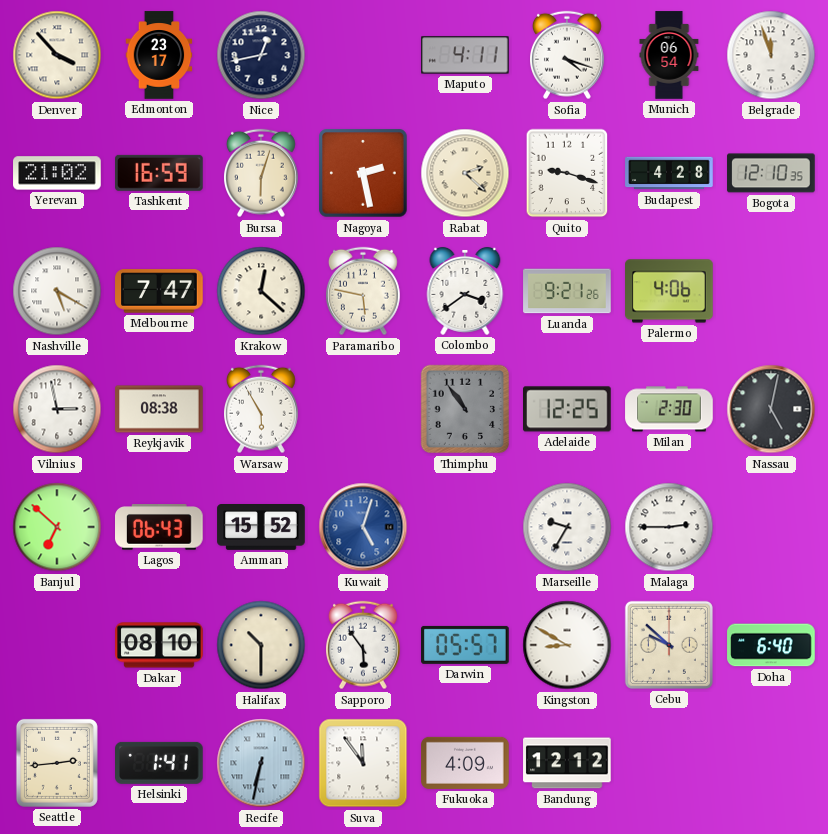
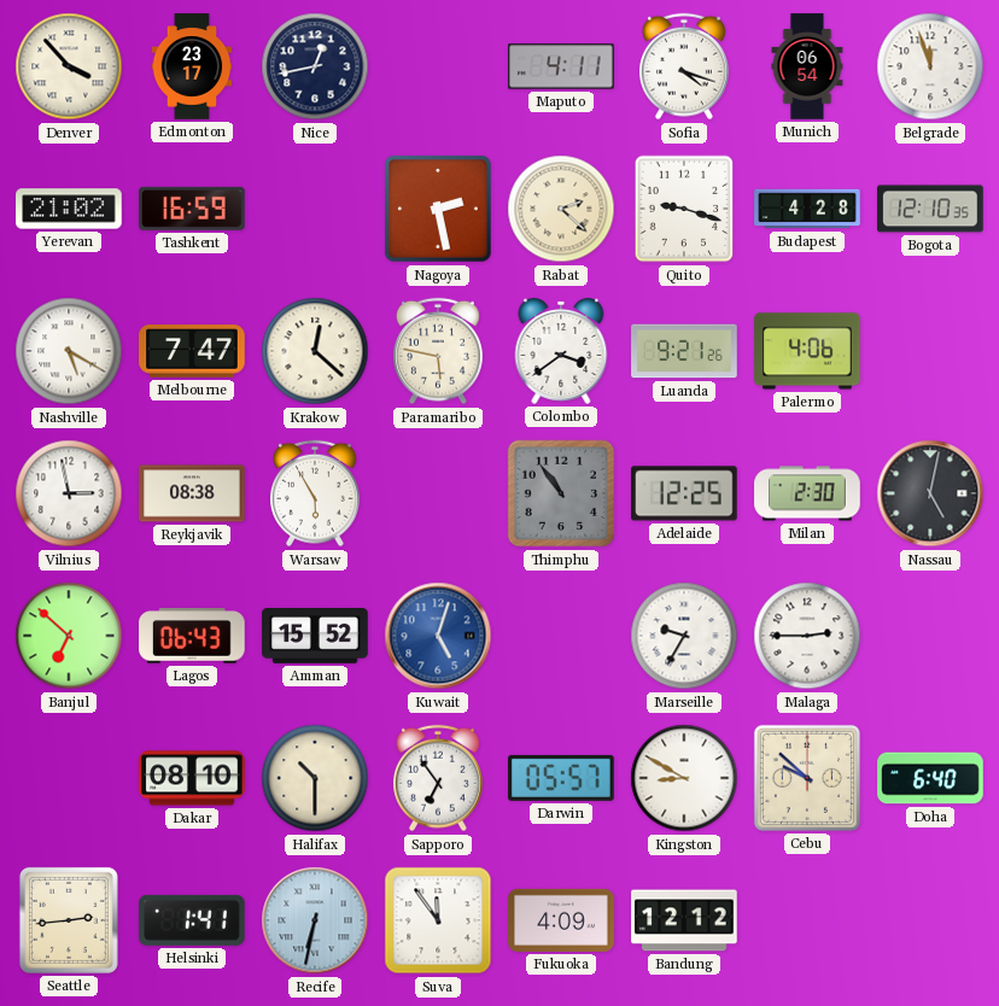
Bursa: 6:03 -> none (262, 173)
Sapporo: 5:54 -> 6:54 (439, 778)
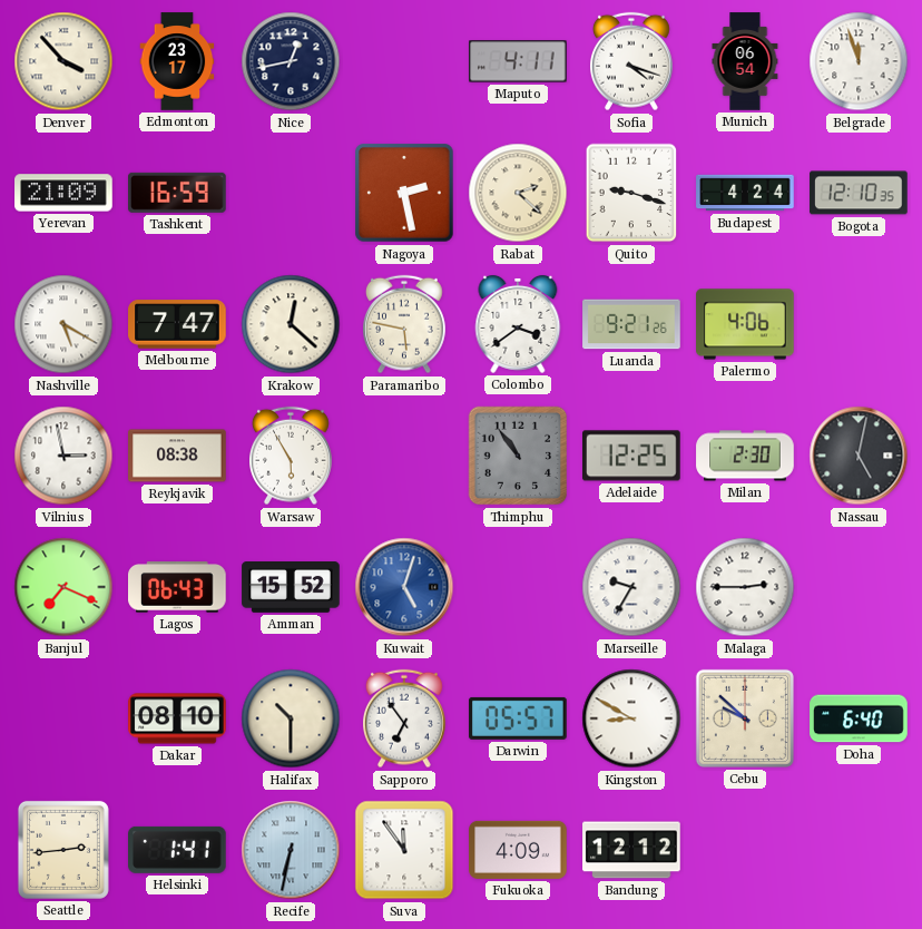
Yerevan: 21:02 -> 21:09 (63, 193)
Budapest: 4:28 -> 4:24 (745, 193)
Banjul: 6:52 -> 7:19 (63, 587)
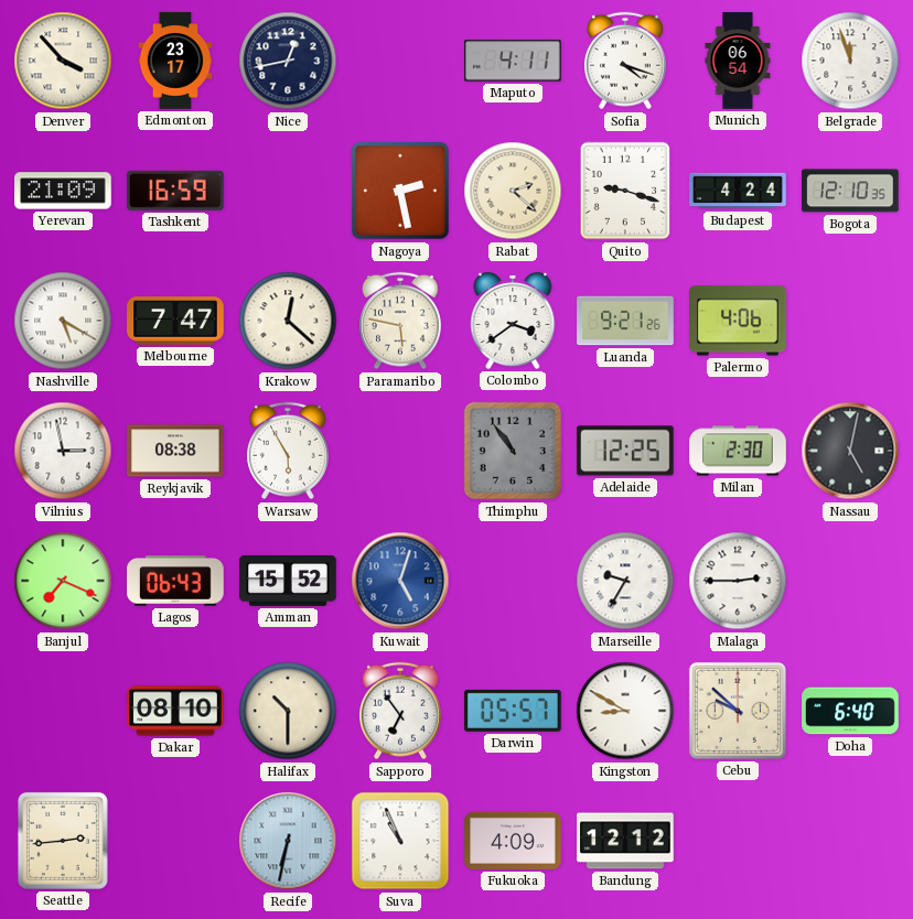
Helsinki: 1:41 -> none (178, 850)
Suva: 11:54 -> 10:56 (400, 841)
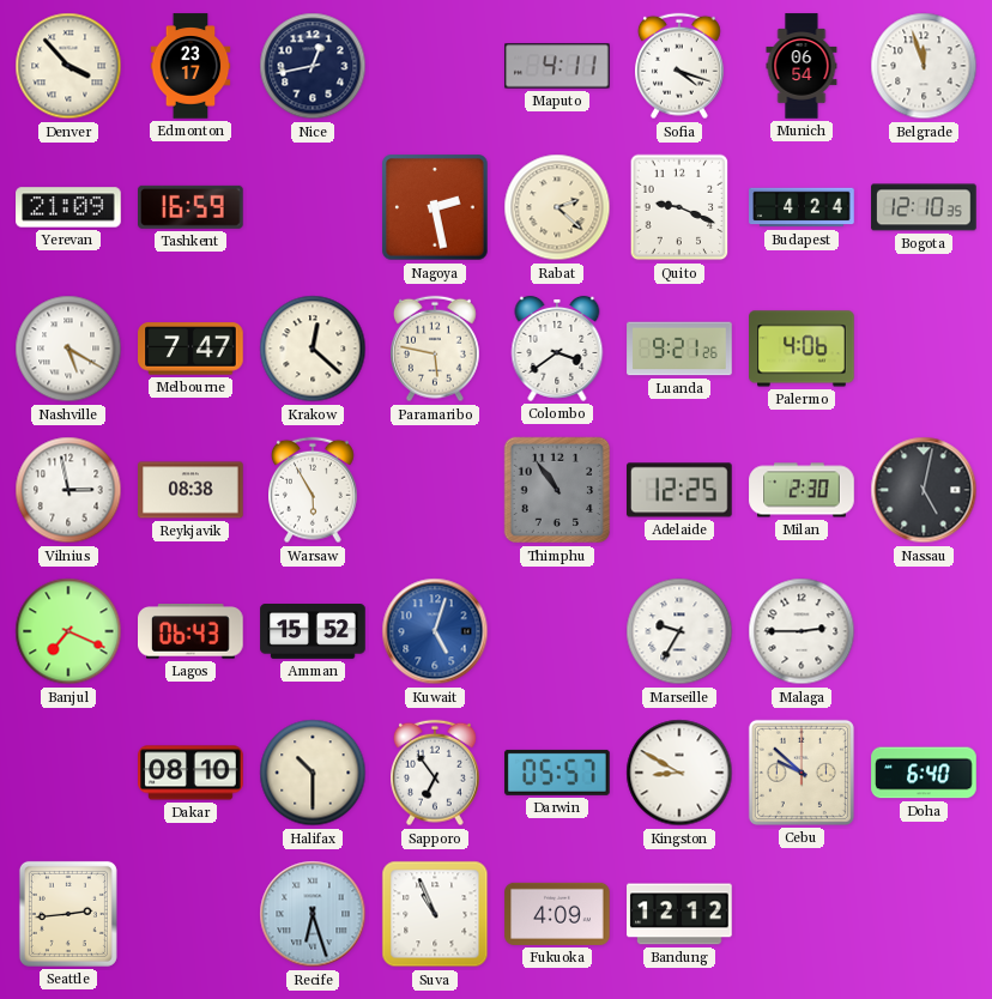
Quito: 9:18 -> 9:19 (679, 207)
Recife: 6:32 -> 6:27 (313, 914)
